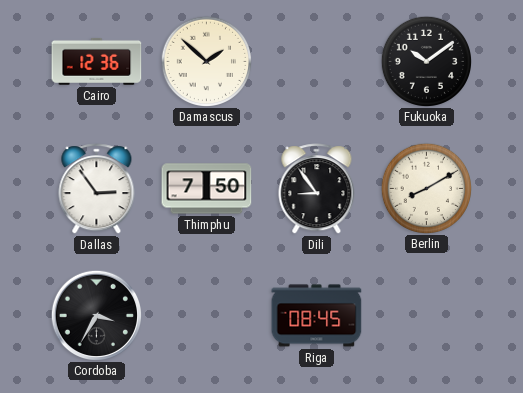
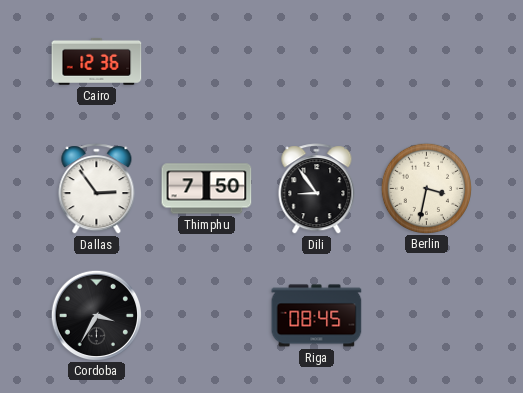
Damascus: 1:52 -> none (206, 61)
Fukuoka: 10:09 -> none (426, 61)
Berlin: 8:10 -> 3:32 (426, 188)
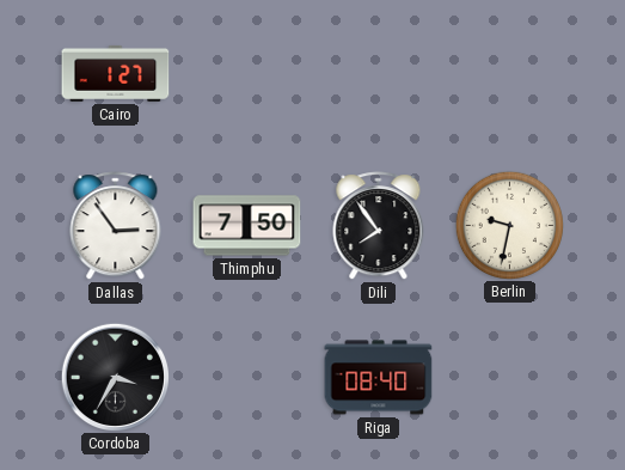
Cairo: 12:36 -> 1:27 (116, 73)
Dili: 8:54 -> 7:54 (379, 226)
Berlin: 3:32 -> 9:32 (509, 225)
Riga: 08:45 -> 08:40 (379, 378)
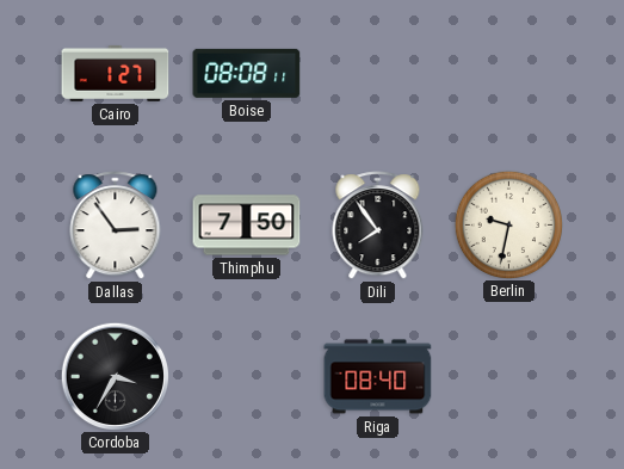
Boise: none -> 08:08 (247, 73)
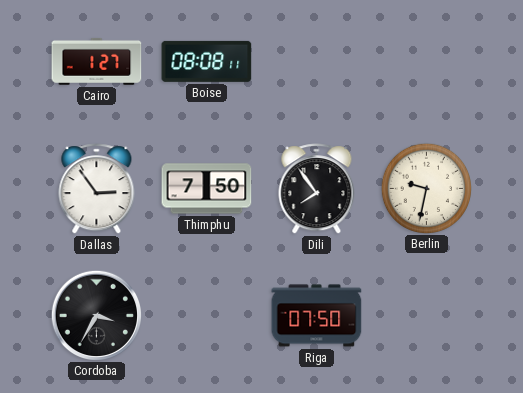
Riga: 08:40 -> 07:50 (317, 316)
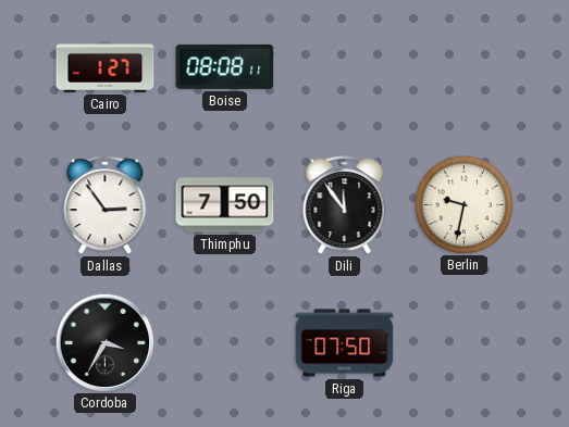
Dili: 7:54 -> 11:54 (345, 205)
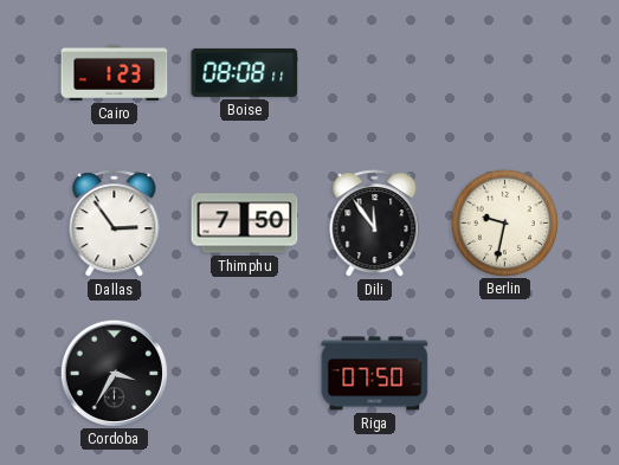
Cairo: 1:27 -> 1:23 (115, 72)
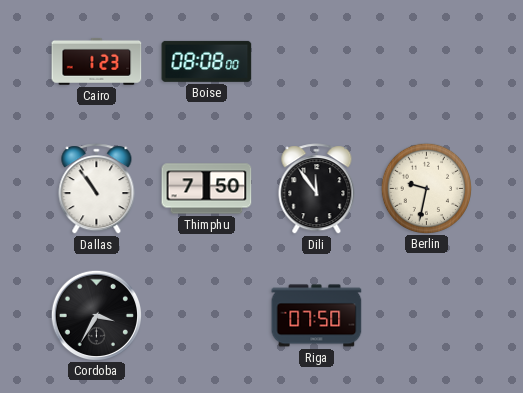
Boise: 08:08:11 -> 08:08:00 (207, 61)
Dallas: 2:54 -> 10:54 (97, 189)
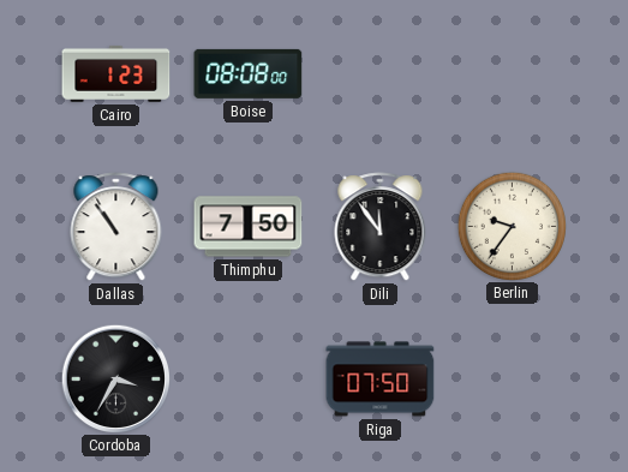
Berlin: 9:32 -> 9:36 (512, 226)
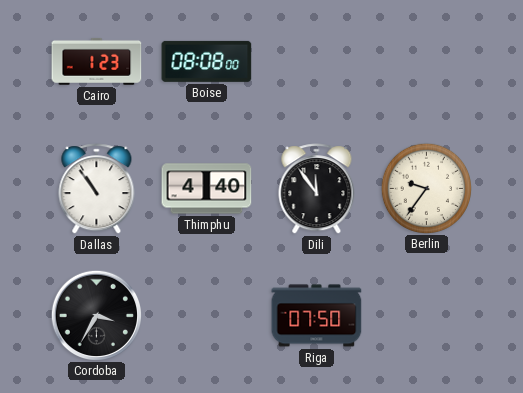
Thimphu: 7:50 -> 4:40 (207, 189)
